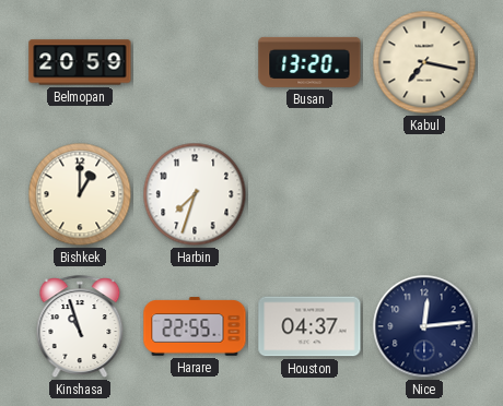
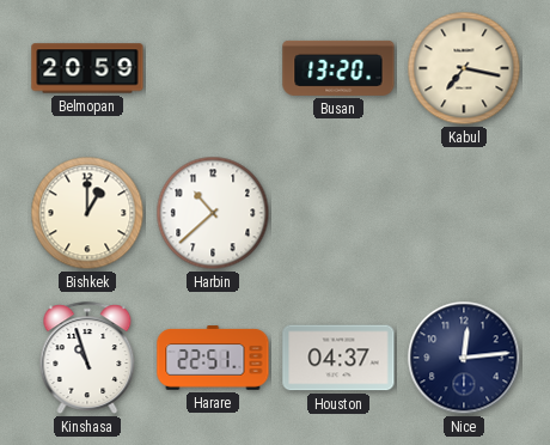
Harbin: 7:33 -> 10:38 (213, 213)
Harare: 22:55 -> 22:51 (213, 358)
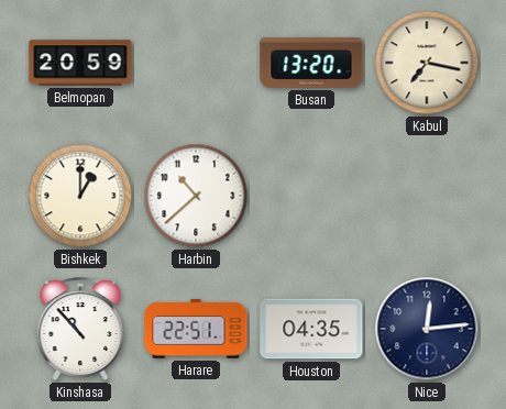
Kinshasa: 10:57 -> 10:53 (80, 329)
Houston: 04:37 -> 04:35 (311, 329)
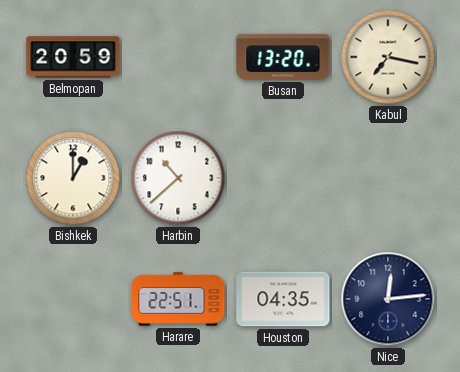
Kinshasa: 10:53 -> none (80, 329)
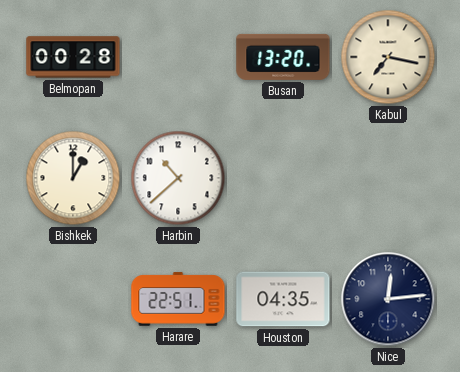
Belmopan: 20:59 -> 00:28 (73, 57)
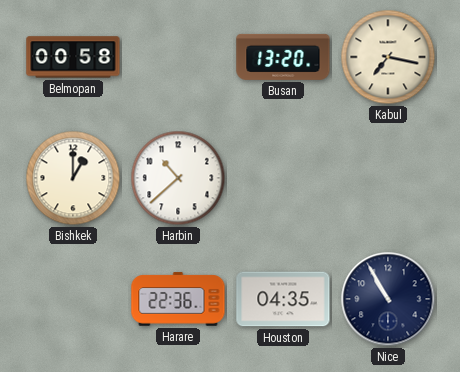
Belmopan: 00:28 -> 00:58 (73, 57)
Harare: 22:51 -> 22:36 (178, 299)
Nice: 12:14 -> 10:55 (388, 299)
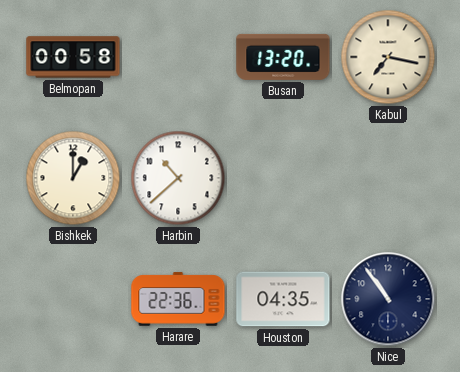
Nice: 10:55 -> 10:54 (388, 299)
